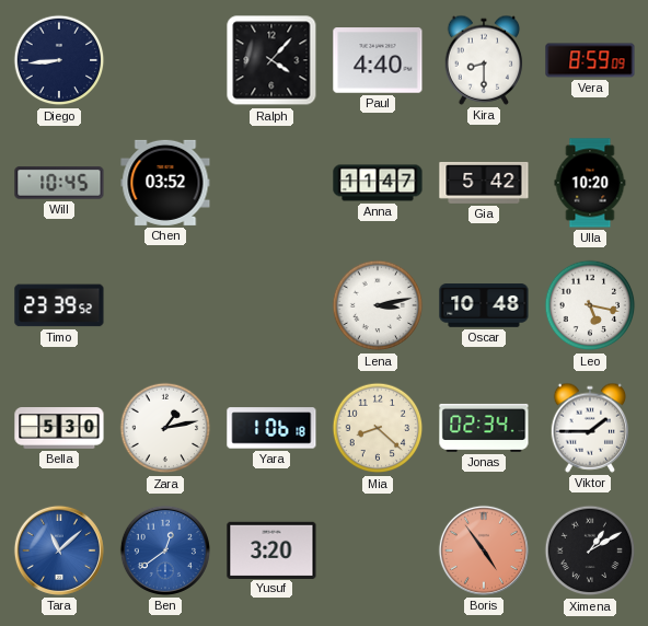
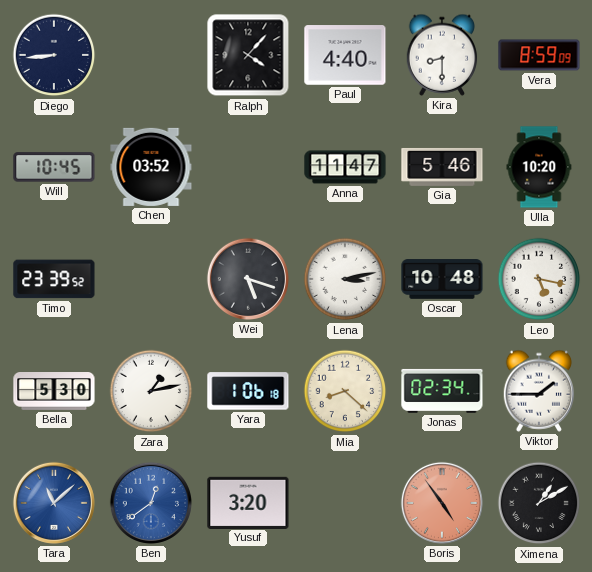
Gia: 5:42 -> 5:46 (442, 167)
Wei: none -> 5:18 (248, 279)
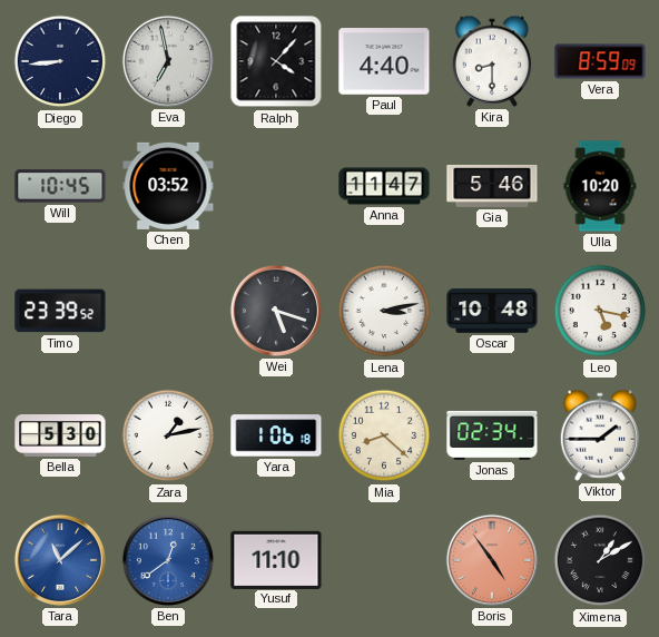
Eva: none -> 6:58 (168, 61)
Yusuf: 3:20 -> 11:10 (276, 559)
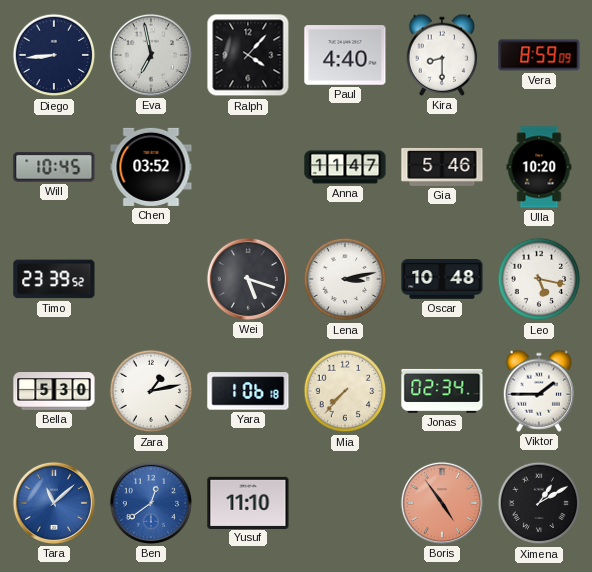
Mia: 8:22 -> 7:37 (345, 391)
